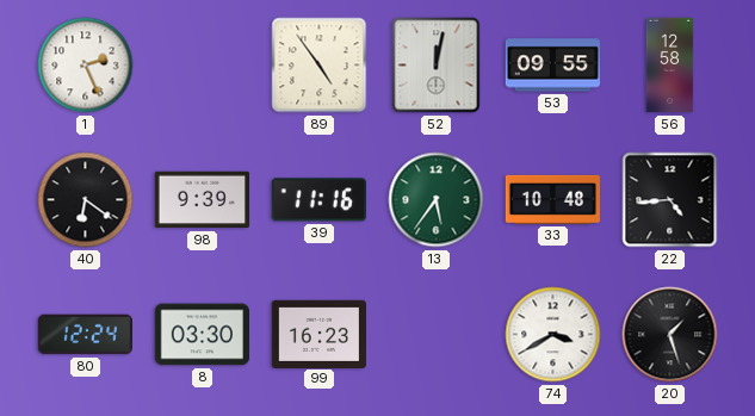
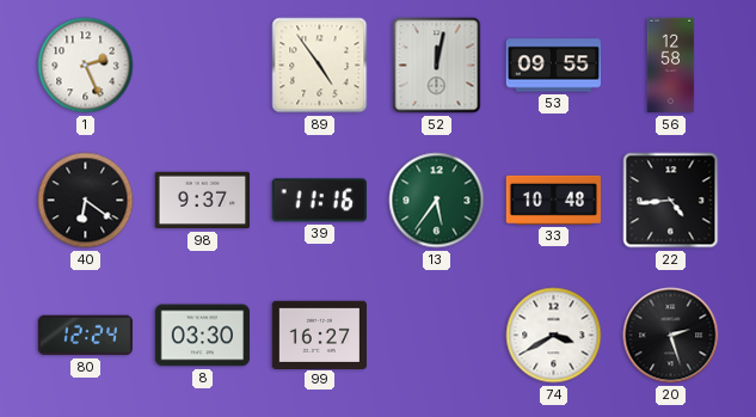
98: 9:39 -> 9:37 (202, 201)
99: 16:23 -> 16:27 (319, 335)
20: 1:27 -> 2:27 (671, 336)
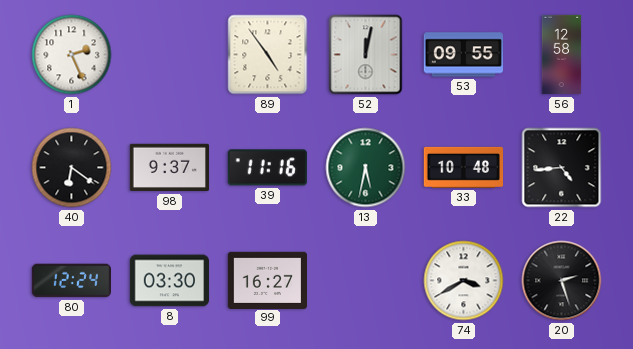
13: 5:36 -> 5:32 (366, 168)
